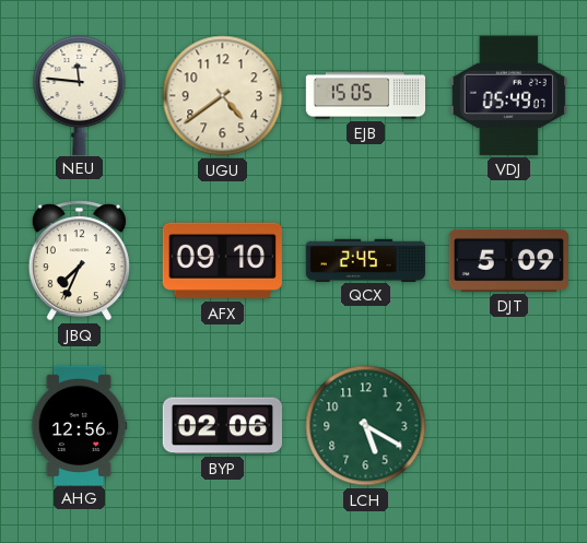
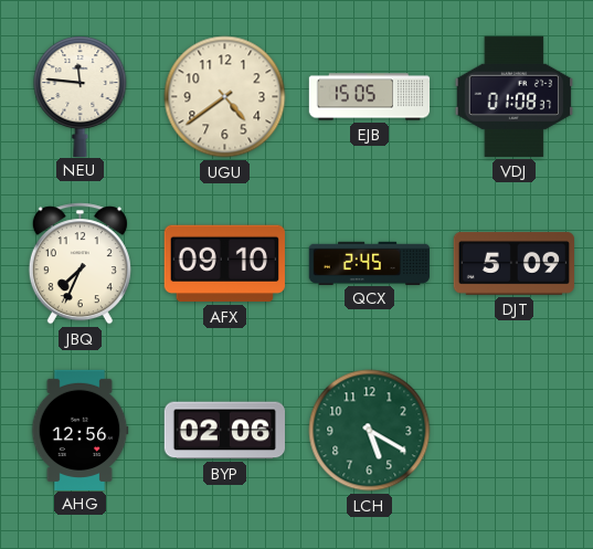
VDJ: 05:49 -> 01:08 (515, 96)
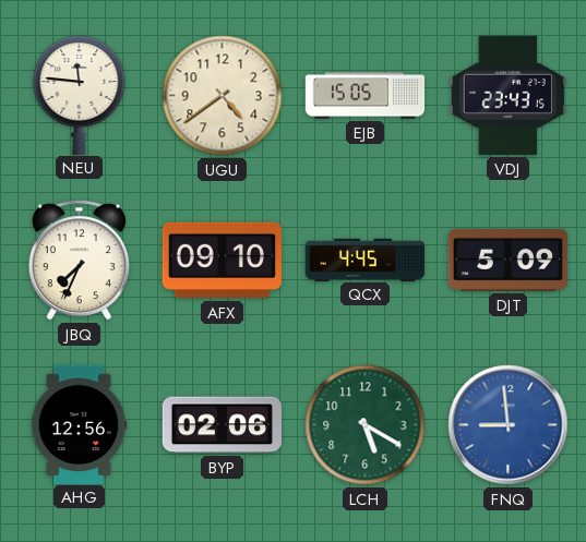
VDJ: 01:08 -> 23:43 (509, 95)
QCX: 2:45 -> 4:45 (364, 260)
FNQ: none -> 8:59 (509, 425)
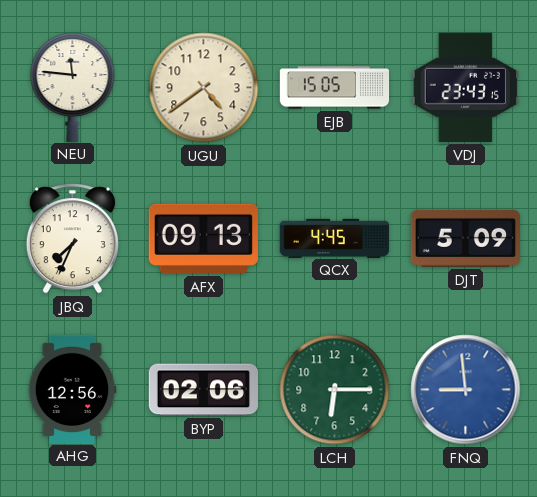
AFX: 09:10 -> 09:13 (203, 239)
LCH: 5:20 -> 6:15 (335, 390)
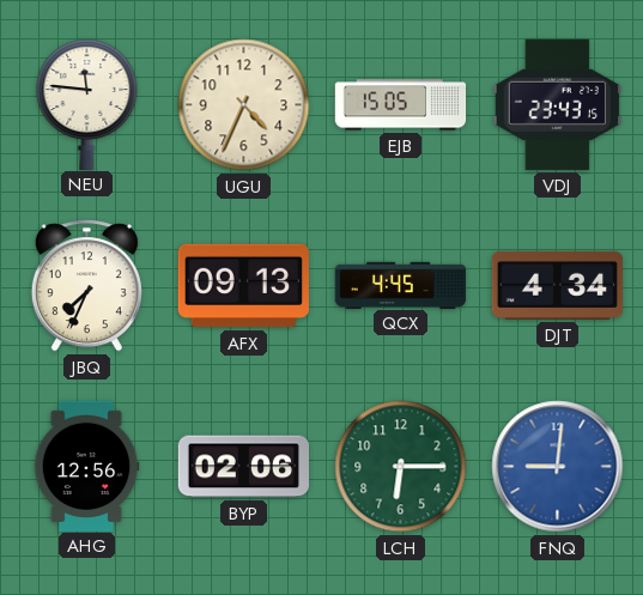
UGU: 4:39 -> 4:34 (244, 105)
DJT: 5:09 -> 4:34 (557, 285)
FNQ: 8:59 -> 9:01 (558, 467)
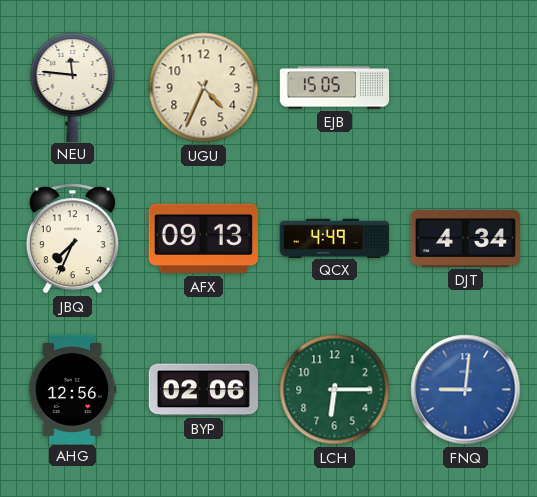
VDJ: 23:43 -> none (558, 104)
QCX: 4:45 -> 4:49 (334, 238)
